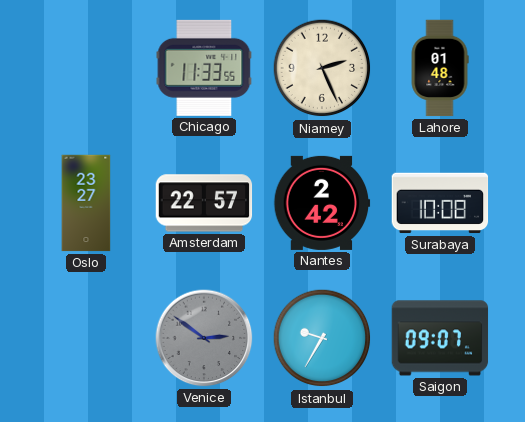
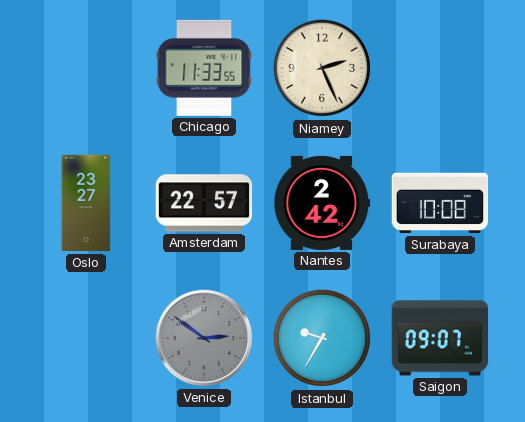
Lahore: 01:48 -> none (440, 68)
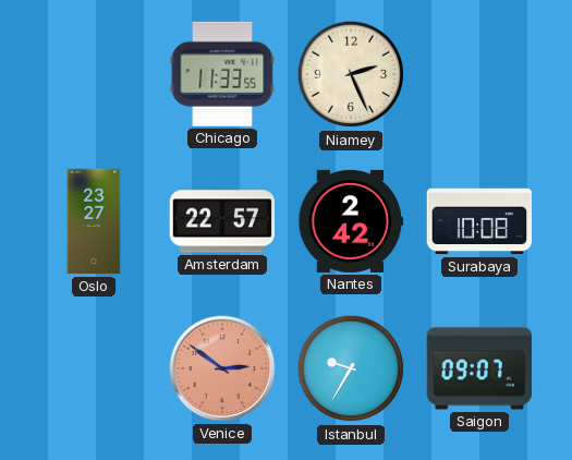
Venice dial: grey -> salmon (222, 368)
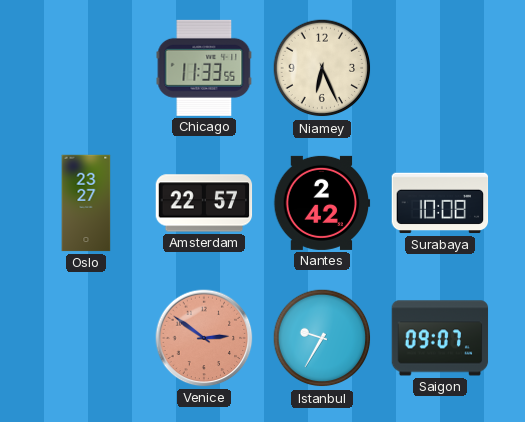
Niamey: 2:26 -> 6:26 (322, 68)
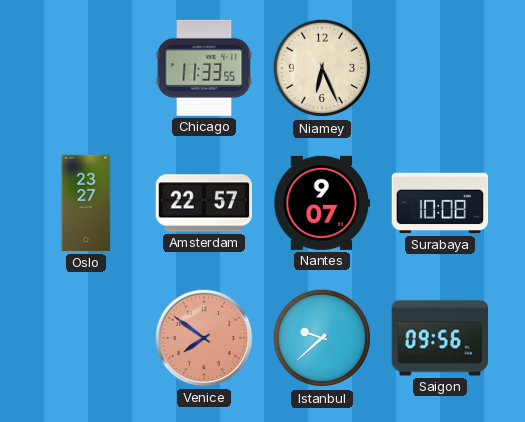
Nantes: 2:42 -> 9:07 (322, 203)
Venice: 2:51 -> 7:51 (204, 338)
Istanbul: 9:35 -> 9:38 (322, 338)
Saigon: 09:07 -> 09:56 (440, 338)
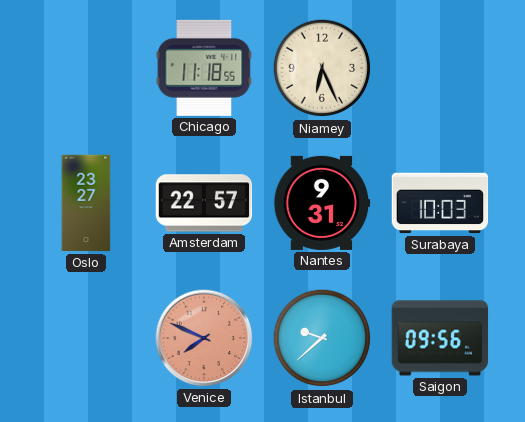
Chicago: 11:33 -> 11:18 (204, 68)
Nantes: 9:07 -> 9:31 (322, 203)
Surabaya: 10:08 -> 10:03 (440, 203)
Venice: 7:51 -> 7:49 (204, 338)
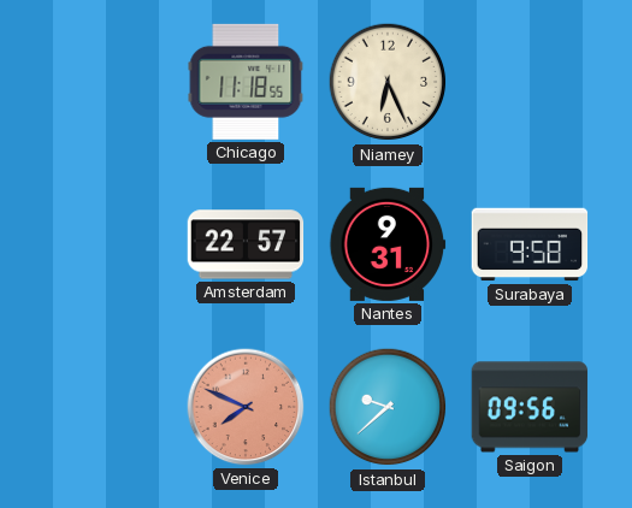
Oslo: 23:27 -> none (86, 203)
Surabaya: 10:03 -> 9:58 (530, 244)
